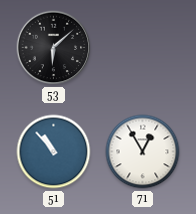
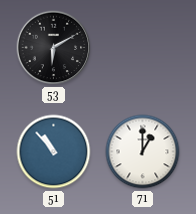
53: 6:08 -> 6:10 (54, 48)
71: 12:55 -> 1:00 (143, 152)
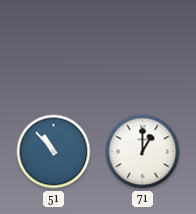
53: 6:10 -> none (54, 48)
